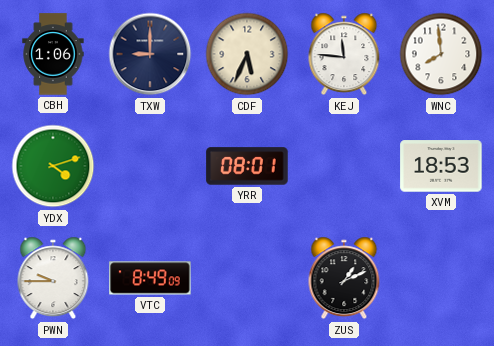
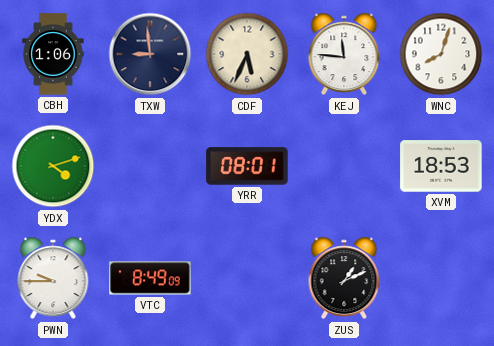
TXW: 9:00 -> 8:59 (150, 54)
WNC: 7:59 -> 8:03 (441, 54)
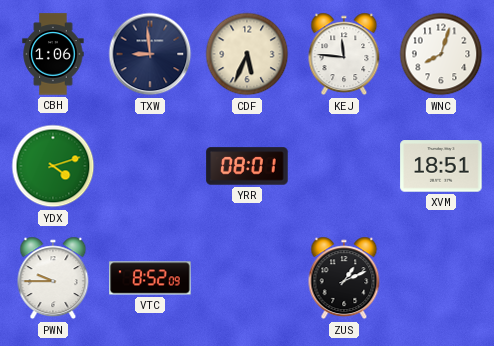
XVM: 18:53 -> 18:51 (441, 166)
VTC: 8:49 -> 8:52 (150, 278)
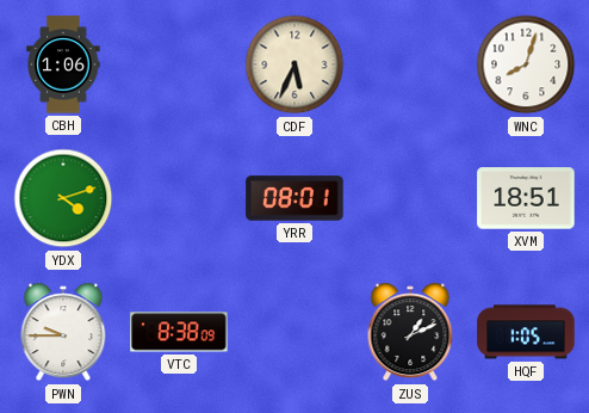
TXW: 8:59 -> none (150, 54)
KEJ: 11:46 -> none (344, 54)
VTC: 8:52 -> 8:38 (179, 332)
HQF: none -> 1:05 (526, 332)
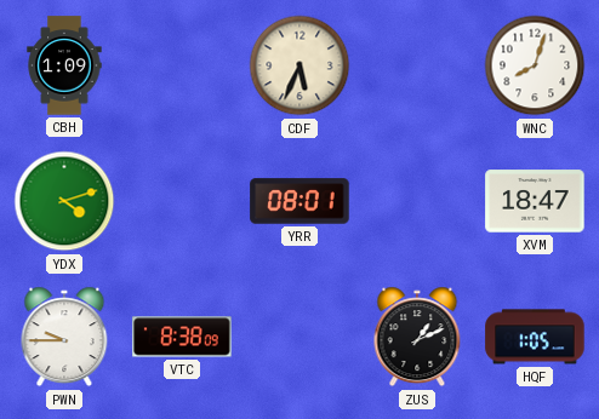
CBH: 1:06 -> 1:09 (64, 65)
XVM: 18:51 -> 18:47 (535, 201)
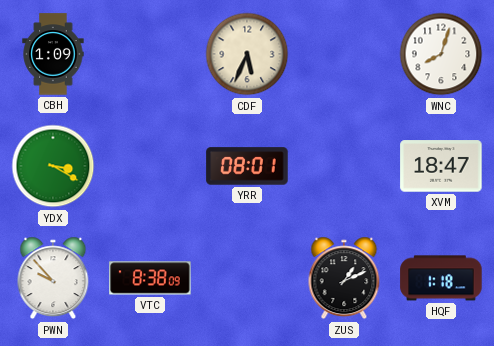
YDX: 4:12 -> 3:20 (53, 166)
PWN: 9:45 -> 9:53 (53, 278)
HQF: 1:05 -> 1:18 (441, 278)
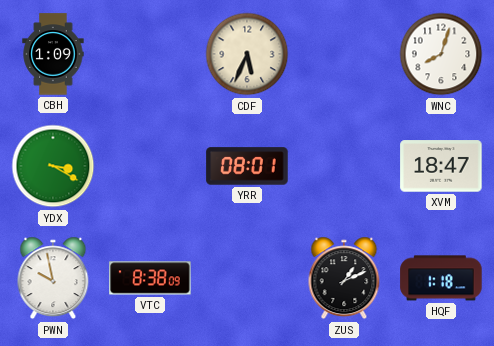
PWN: 9:53 -> 9:58 (53, 278)
